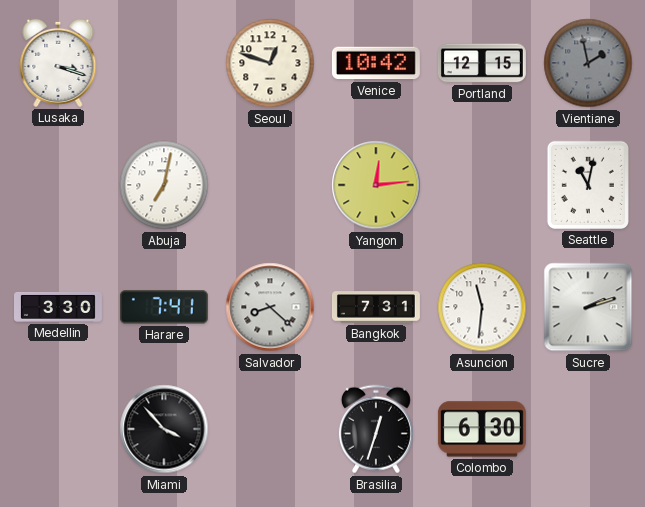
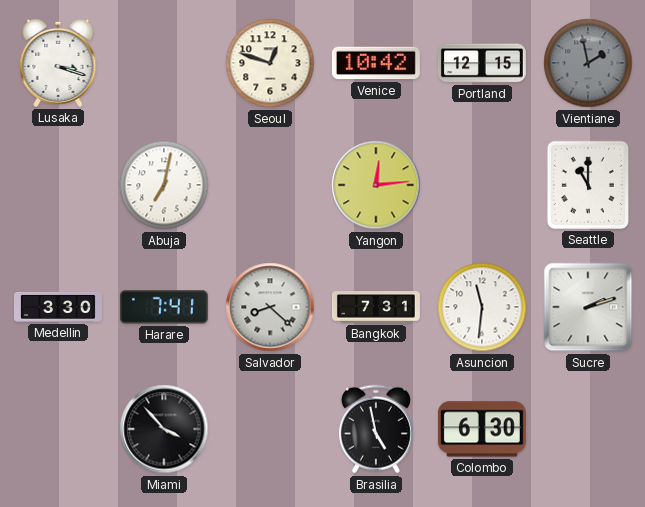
Seattle: 11:02 -> 11:00 (588, 185)
Brasilia: 12:33 -> 4:58 (376, 429)
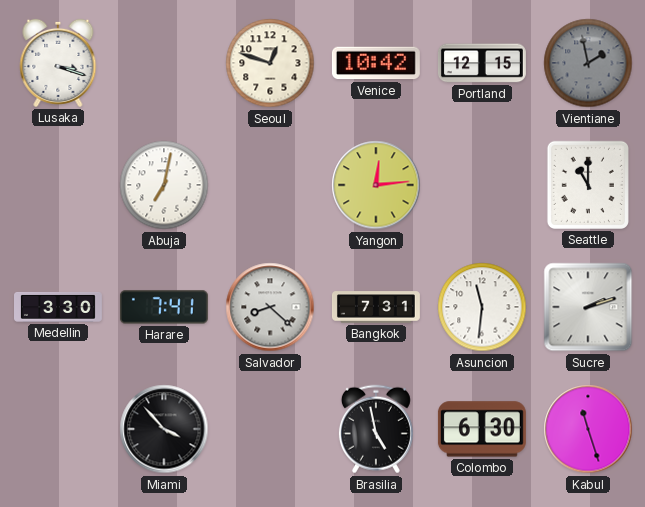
Kabul: none -> 11:27 (588, 429)
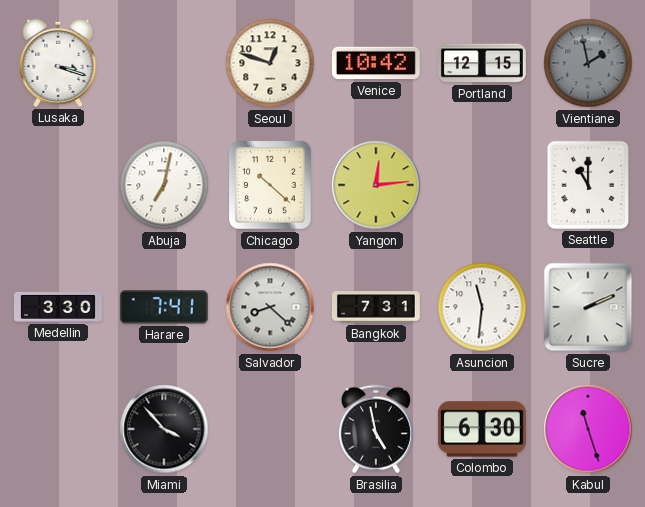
Chicago: none -> 10:22 (270, 185)
Sucre: 2:12 -> 2:11 (588, 307)
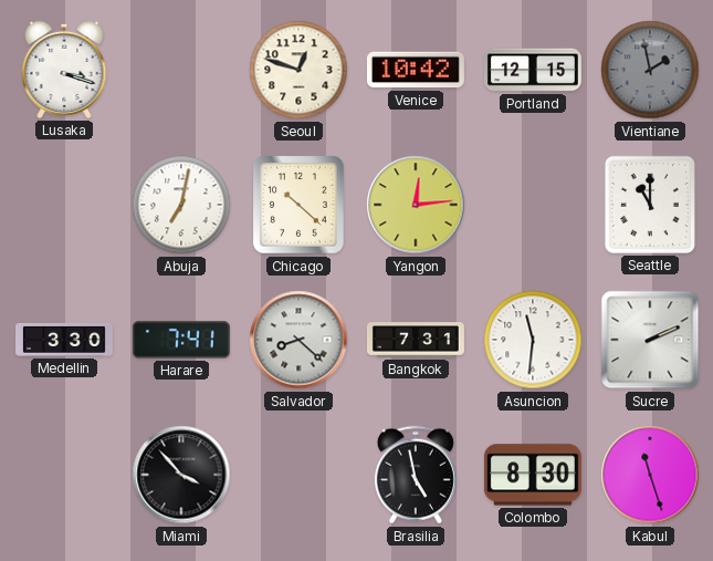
Colombo: 6:30 -> 8:30 (533, 475)
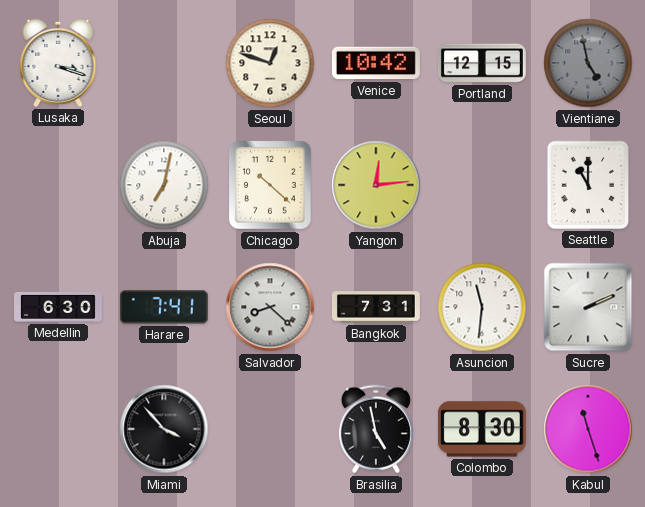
Vientiane: 1:58 -> 4:58 (588, 63)
Medellin: 3:30 -> 6:30 (59, 307)
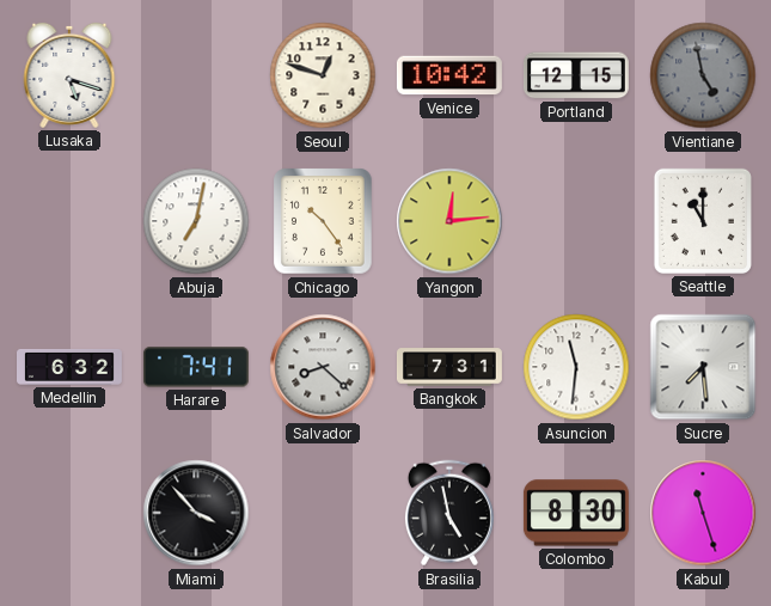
Lusaka: 3:18 -> 5:18 (69, 75)
Chicago: 10:22 -> 10:24 (323, 221)
Medellin: 6:30 -> 6:32 (71, 367)
Sucre: 2:11 -> 7:29 (703, 367)
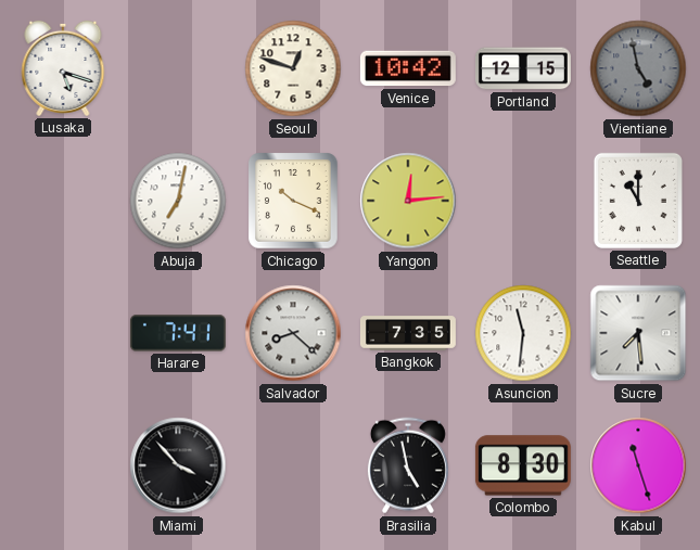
Chicago: 10:24 -> 10:19 (293, 201)
Medellin: 6:32 -> none (71, 367)
Bangkok: 7:31 -> 7:35 (408, 333)
